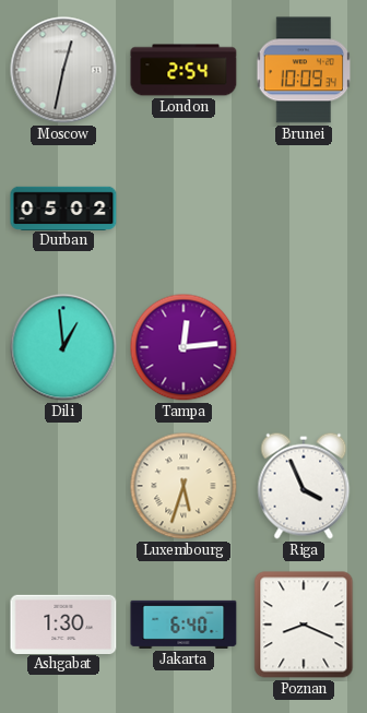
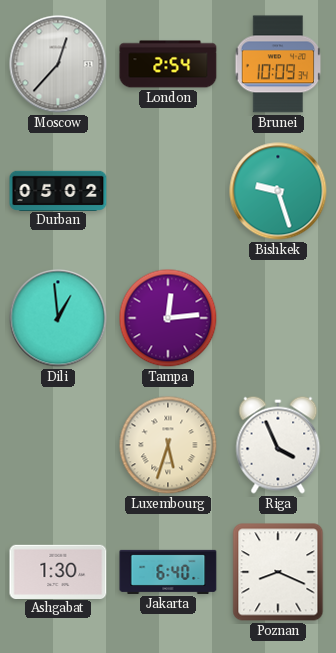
Moscow: 12:32 -> 12:37 (58, 64)
Bishkek: none -> 9:27 (278, 191)
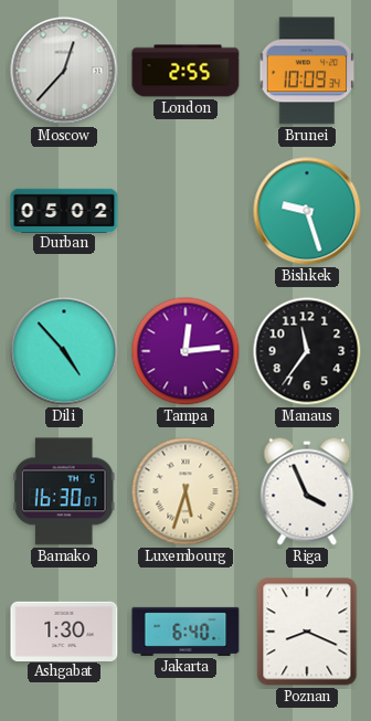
London: 2:54 -> 2:55 (185, 71)
Dili: 12:59 -> 4:53 (64, 351)
Manaus: none -> 11:36 (307, 351)
Bamako: none -> 16:30 (64, 491)
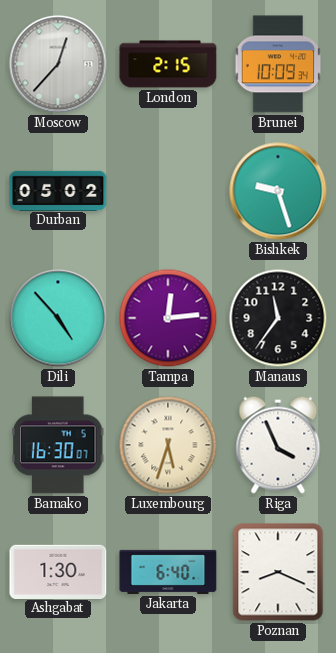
London: 2:55 -> 2:15 (168, 64)
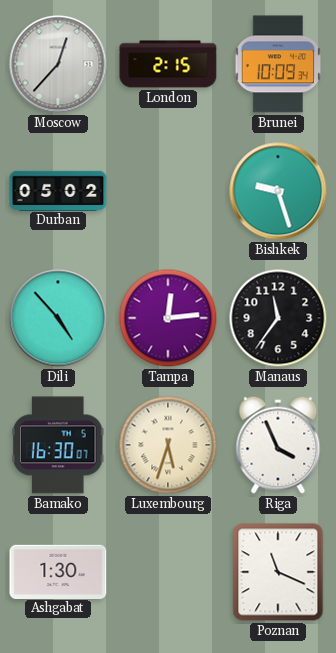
Jakarta: 6:40 -> none (168, 572)
Poznan: 8:19 -> 11:19 (278, 572)
